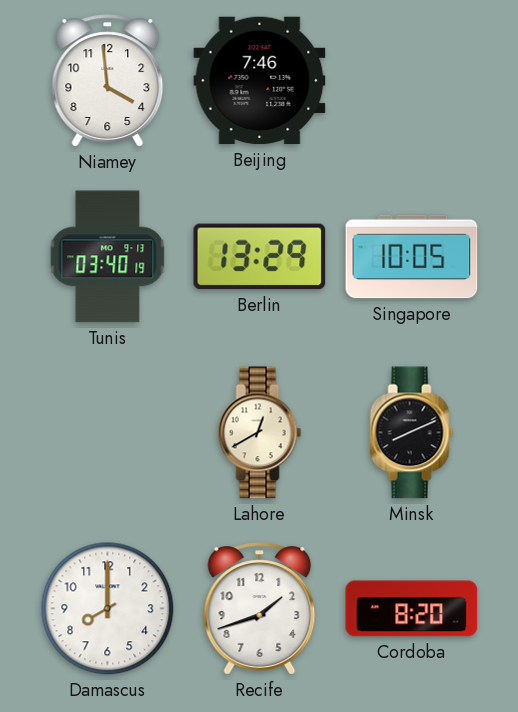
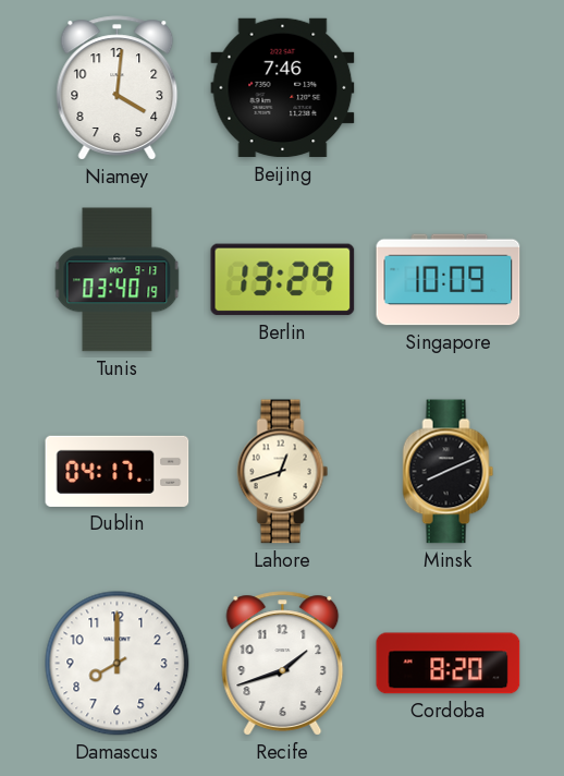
Niamey: 3:59 -> 4:01 (118, 88)
Singapore: 10:05 -> 10:09 (449, 280)
Dublin: none -> 04:17 (118, 471)
Lahore: 12:40 -> 12:42 (283, 472)
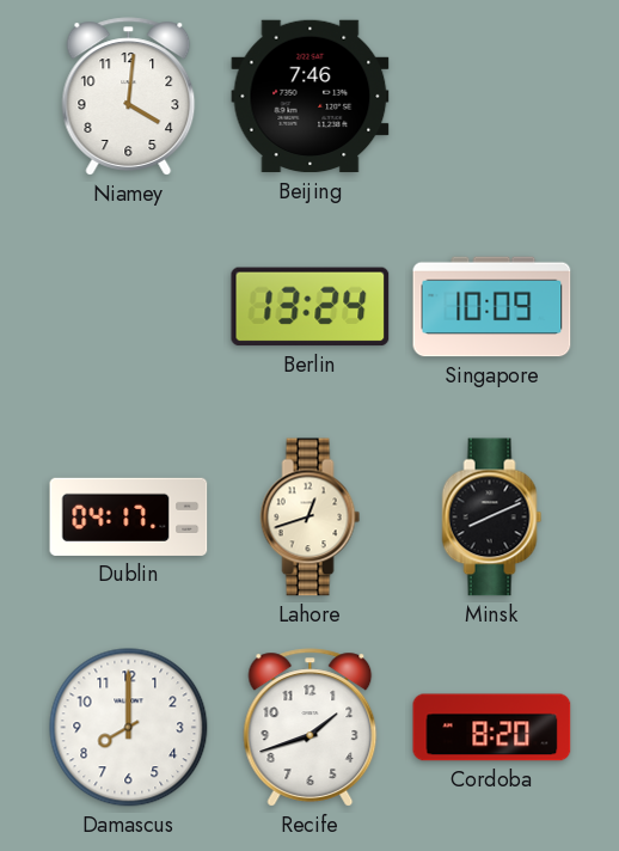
Tunis: 03:40 -> none (118, 280)
Berlin: 13:29 -> 13:24 (311, 307)
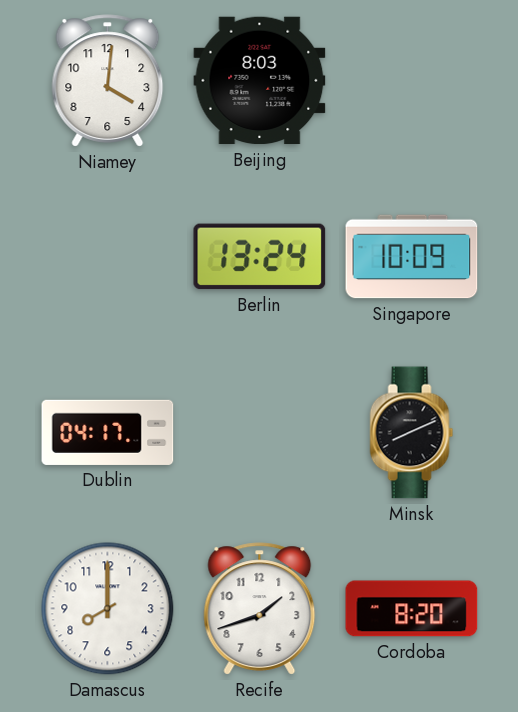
Beijing: 7:46 -> 8:03 (260, 81)
Lahore: 12:42 -> none (311, 518)
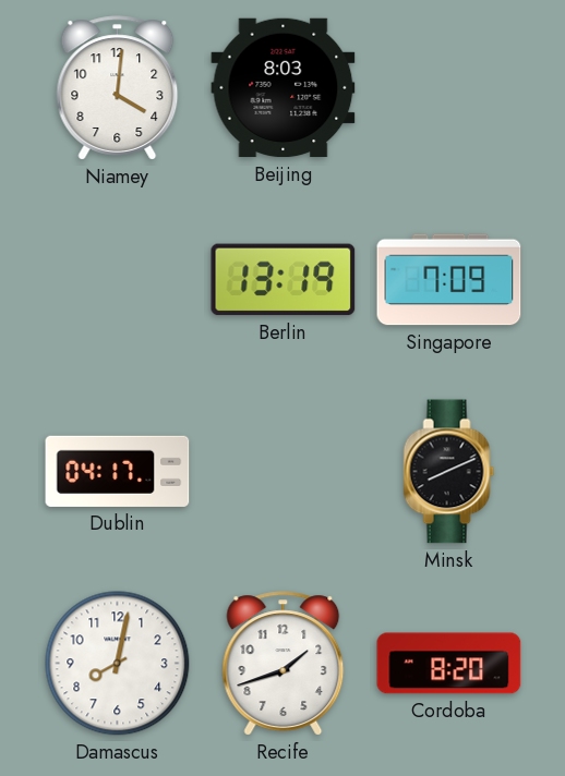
Berlin: 13:24 -> 13:19 (284, 280)
Singapore: 10:09 -> 7:09 (449, 280)
Damascus: 8:00 -> 8:02 (118, 664)
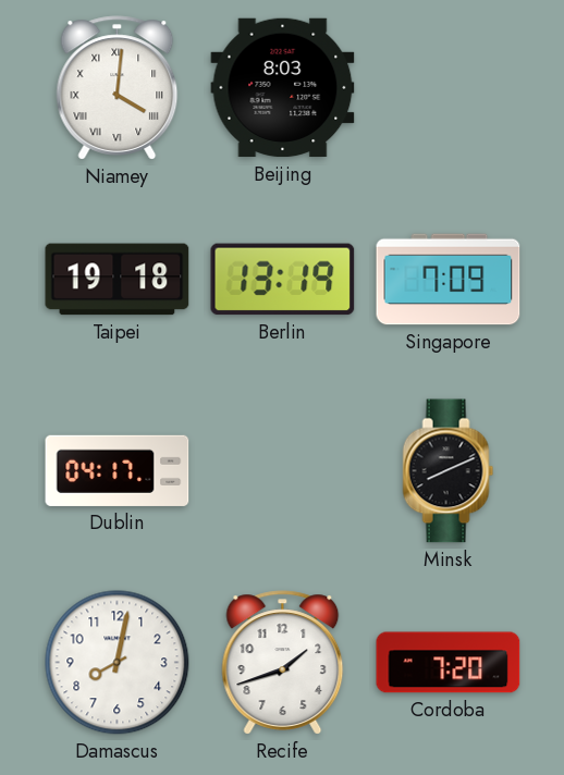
Niamey numerals: Arabic -> Roman (118, 88)
Taipei: none -> 19:18 (118, 280)
Cordoba: 8:20 -> 7:20 (449, 663)
